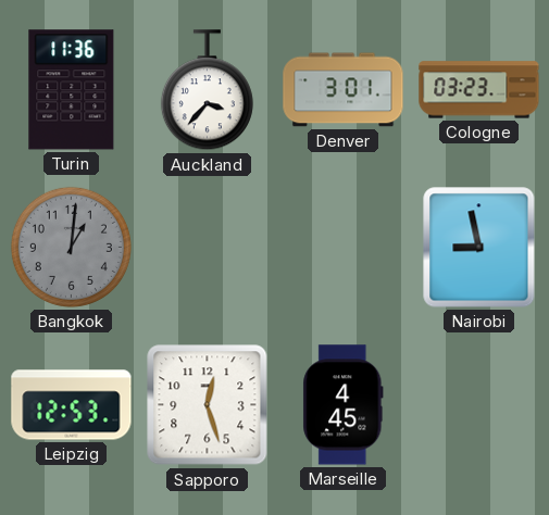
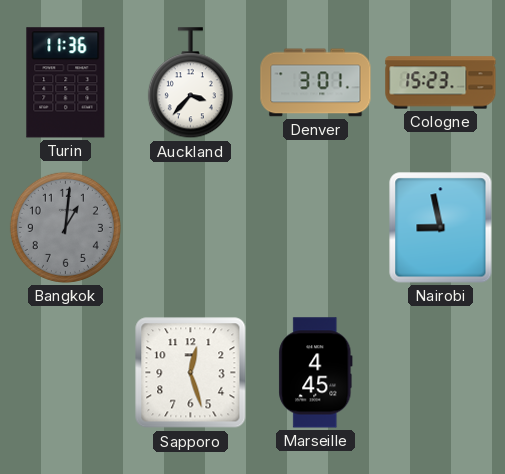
Cologne: 03:23 -> 15:23 (441, 83)
Leipzig: 12:53 -> none (72, 405)
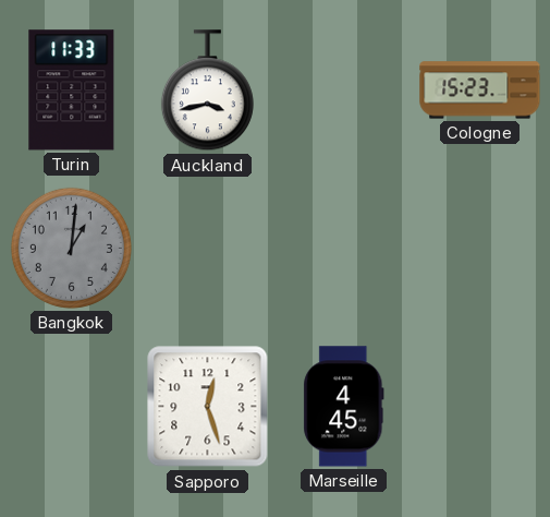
Turin: 11:36 -> 11:33 (72, 91)
Auckland: 3:37 -> 3:43 (207, 91)
Denver: 3:01 -> none (316, 83)
Nairobi: 8:58 -> none (441, 228)
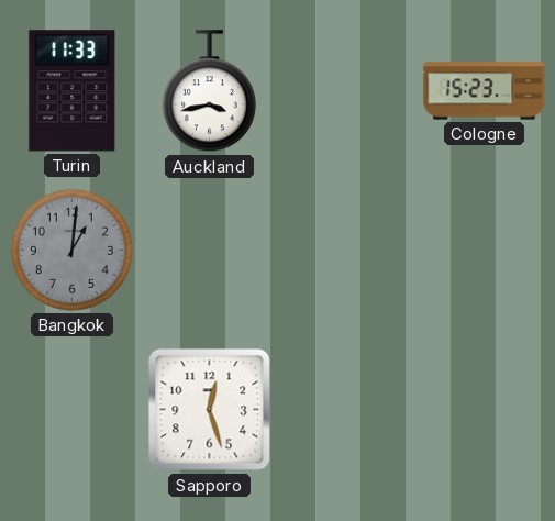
Marseille: 4:45 -> none (344, 407)
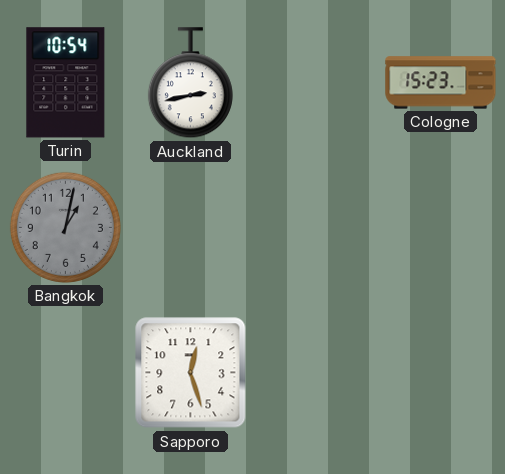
Turin: 11:33 -> 10:54 (66, 83)
Auckland: 3:43 -> 2:43 (190, 83)
Bangkok: 1:01 -> 1:02 (65, 227)
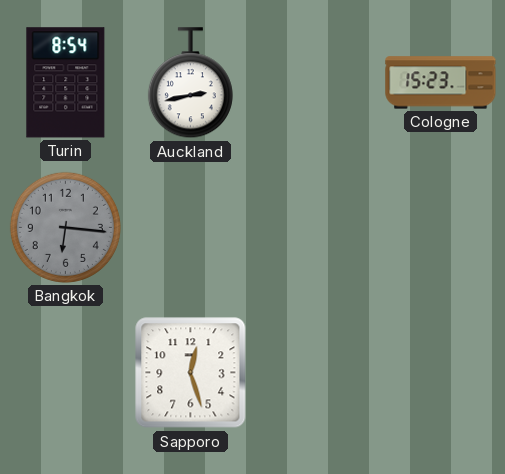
Turin: 10:54 -> 8:54 (66, 83)
Bangkok: 1:02 -> 6:16 (65, 227)
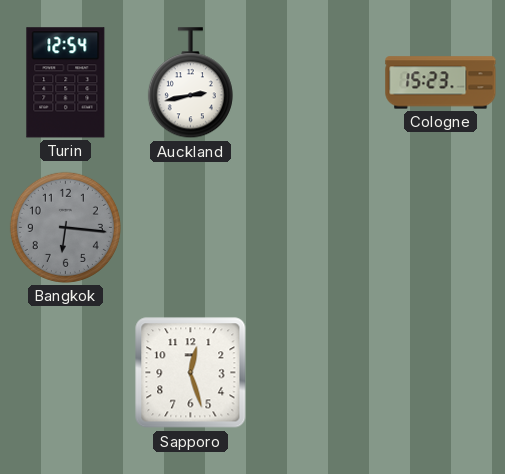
Turin: 8:54 -> 12:54 (66, 83)
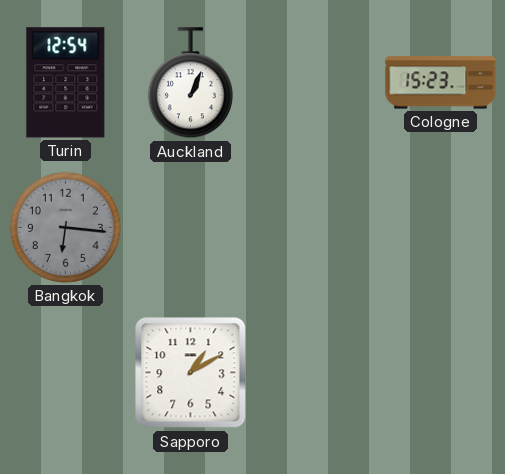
Auckland: 2:43 -> 1:04 (190, 83)
Sapporo: 12:27 -> 1:10 (191, 373)
